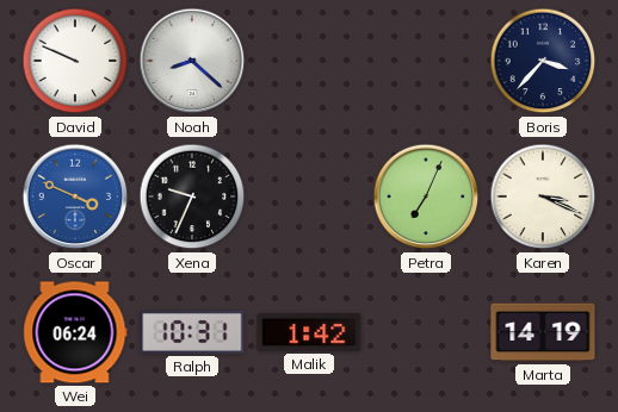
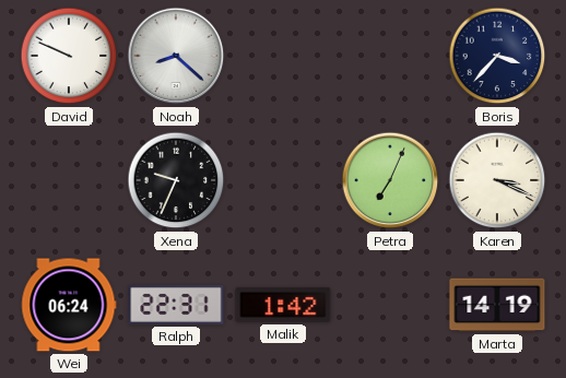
Oscar: 3:49 -> none (75, 196)
Ralph: 10:31 -> 22:31 (176, 305)
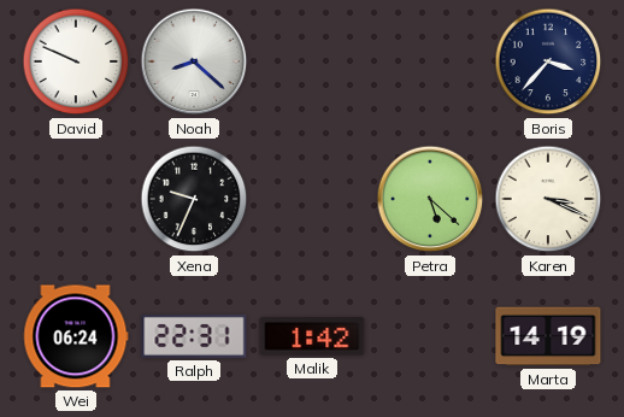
Petra: 7:04 -> 5:22 (430, 199)
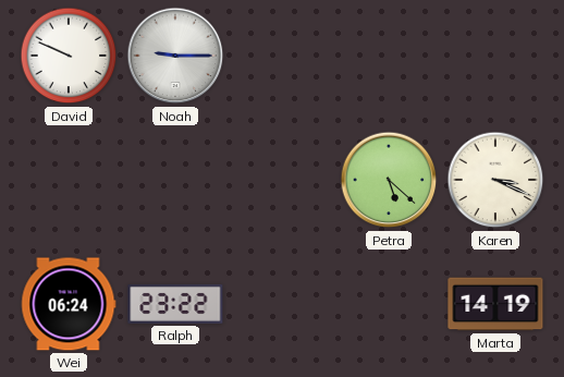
Noah: 8:22 -> 9:15 (175, 56)
Boris: 3:37 -> none (548, 61)
Xena: 9:34 -> none (194, 199)
Ralph: 22:31 -> 23:22 (175, 304)
Malik: 1:42 -> none (312, 337)
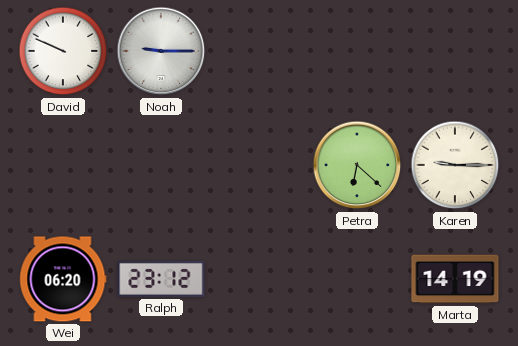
Petra: 5:22 -> 6:22 (357, 165)
Karen: 3:19 -> 9:15 (455, 165)
Wei: 06:24 -> 06:20 (63, 279)
Ralph: 23:22 -> 23:12 (161, 279)
